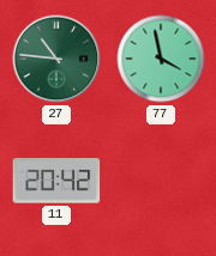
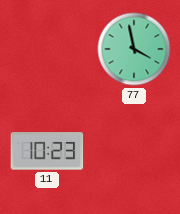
27: 10:46 -> none (56, 59)
11: 20:42 -> 10:23 (47, 151)
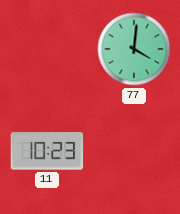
77: 3:58 -> 4:01 (134, 49)
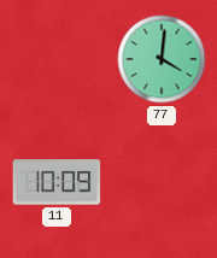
11: 10:23 -> 10:09 (57, 182)
